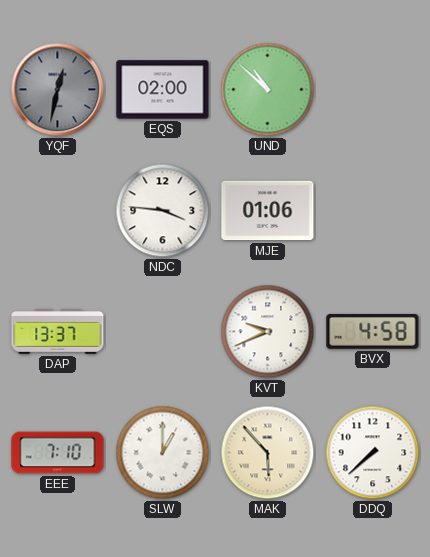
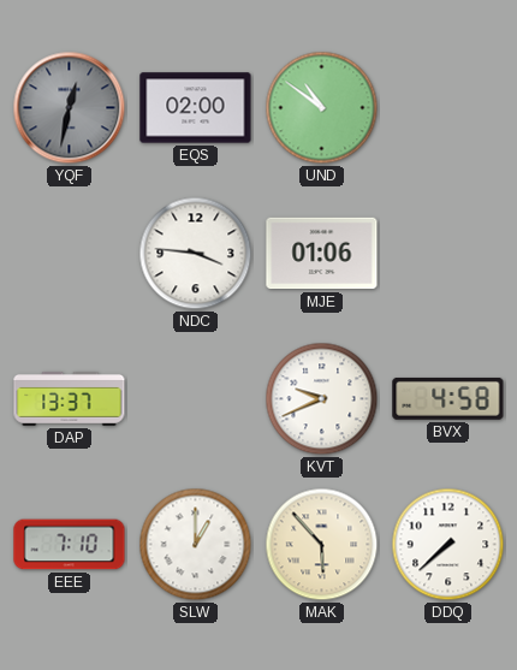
UND: 10:52 -> 10:51 (322, 108)
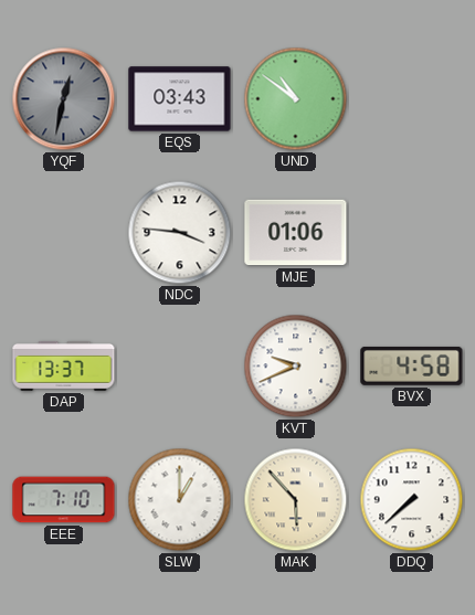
EQS: 02:00 -> 03:43 (180, 99)
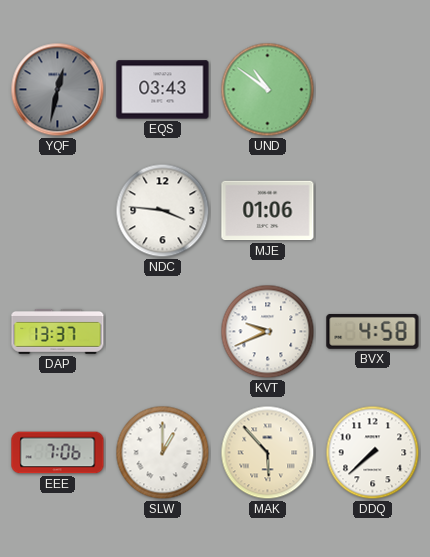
EEE: 7:10 -> 7:06 (58, 453)
